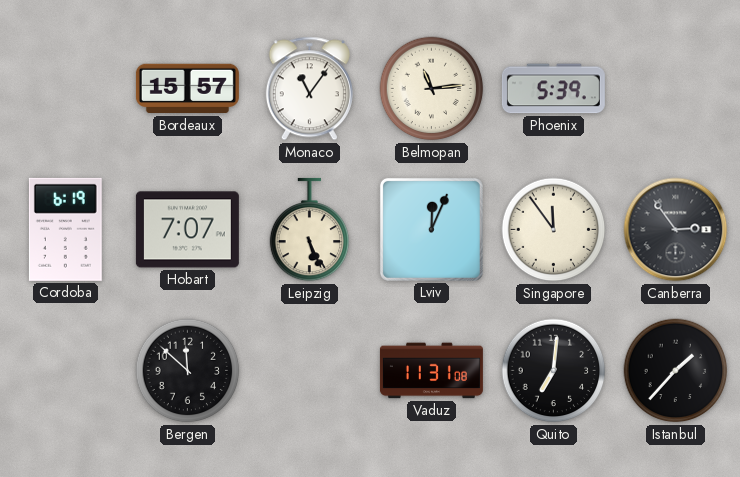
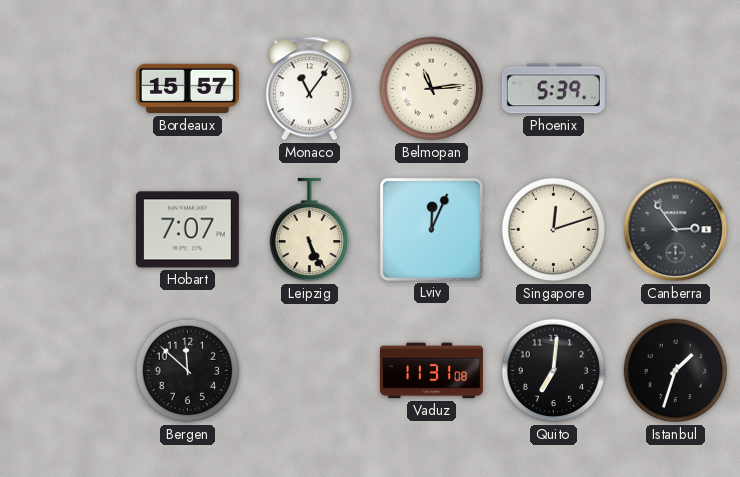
Cordoba: 6:19 -> none (65, 229)
Singapore: 11:54 -> 12:12 (554, 230)
Istanbul: 1:37 -> 1:33 (676, 371)
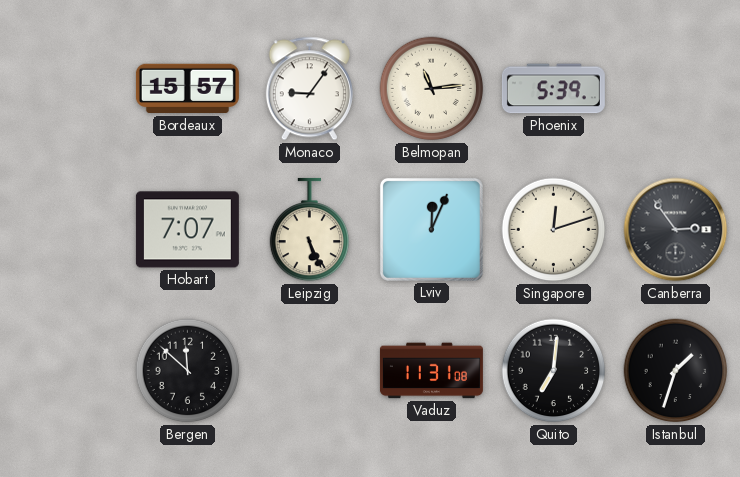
Monaco: 11:06 -> 9:06 (309, 89)
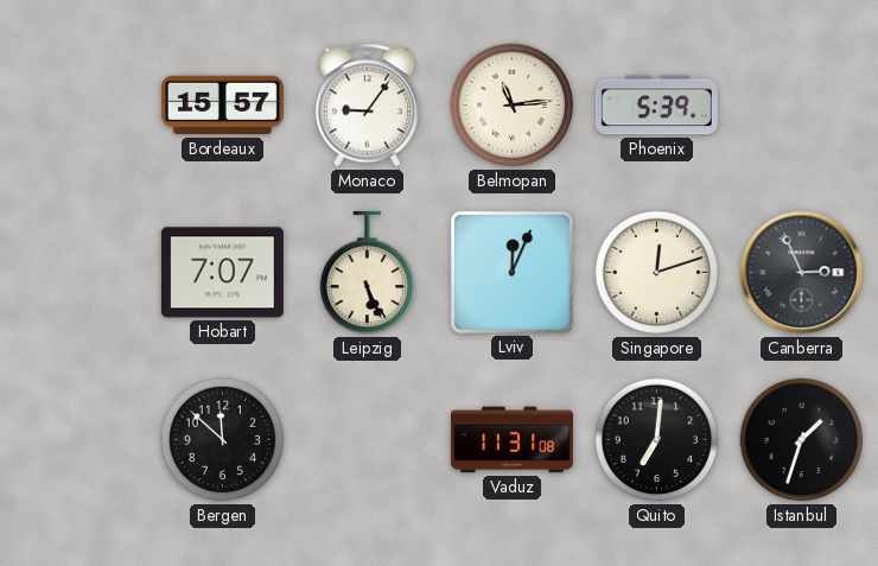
Canberra: 2:54 -> 2:56 (802, 273)
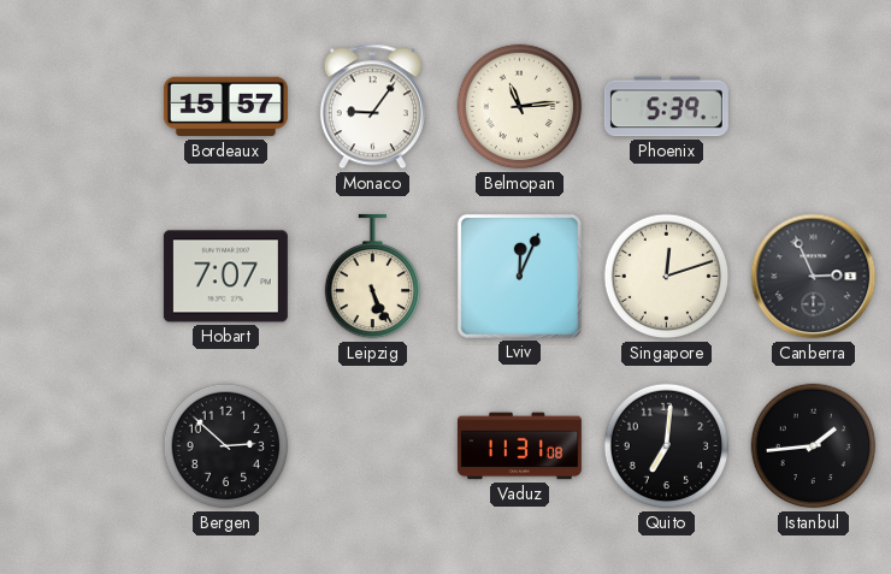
Bergen: 11:52 -> 2:52 (226, 446)
Istanbul: 1:33 -> 1:44 (814, 446)
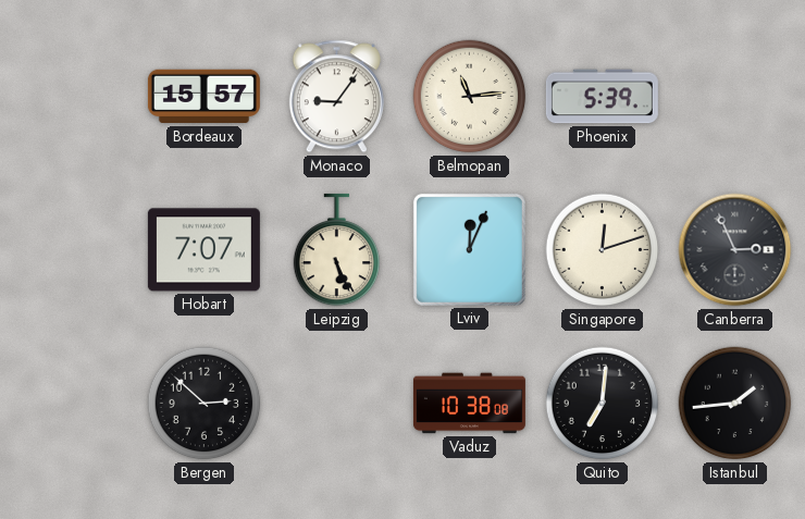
Vaduz: 11:31 -> 10:38 (469, 404)
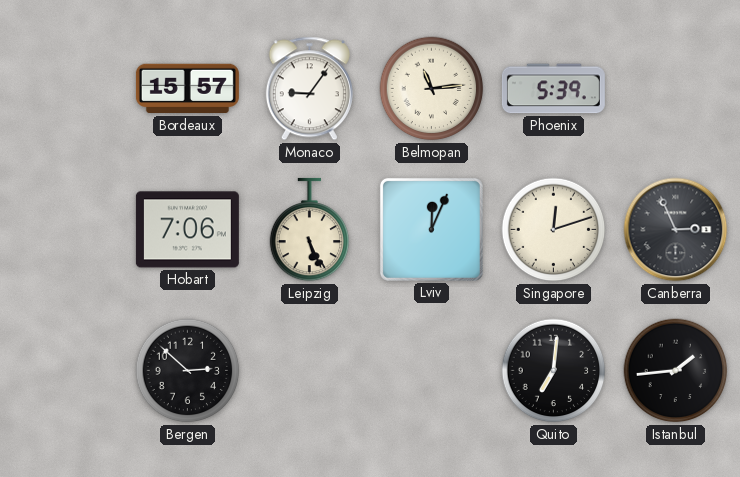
Hobart: 7:07 -> 7:06 (187, 230)
Vaduz: 10:38 -> none (469, 404)
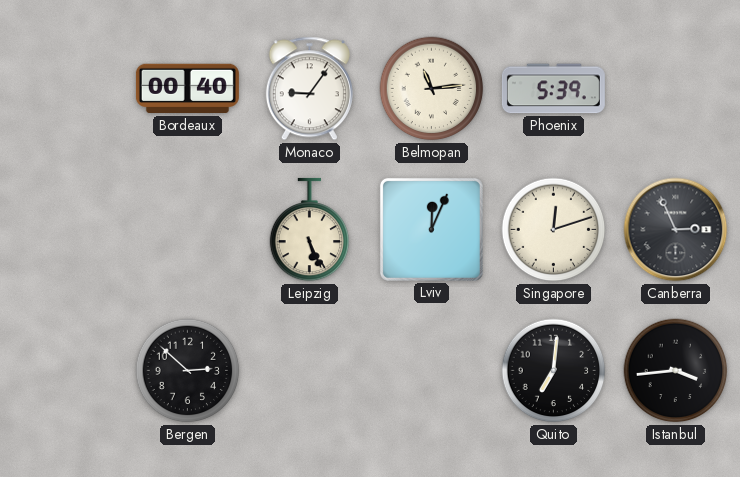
Bordeaux: 15:57 -> 00:40 (187, 89)
Hobart: 7:06 -> none (187, 230)
Istanbul: 1:44 -> 3:44 (676, 371)
